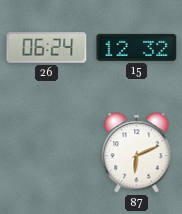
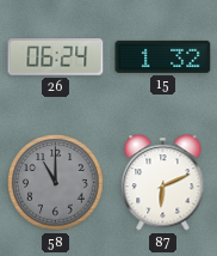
15: 12:32 -> 1:32 (163, 56)
58: none -> 11:00 (56, 183)
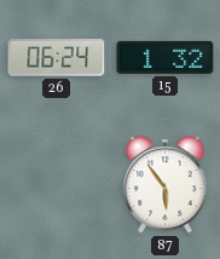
58: 11:00 -> none (56, 183)
87: 6:11 -> 5:54 (166, 185)
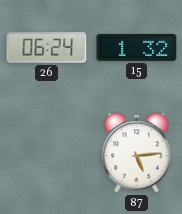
87: 5:54 -> 5:14 (137, 153)
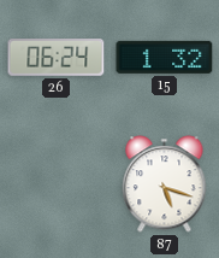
87: 5:14 -> 5:18 (165, 184)
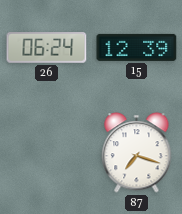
15: 1:32 -> 12:39 (137, 47)
87: 5:18 -> 7:18 (137, 153)
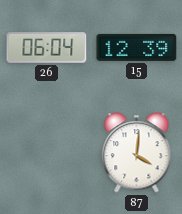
26: 06:24 -> 06:04 (47, 48)
87: 7:18 -> 4:01 (137, 153)
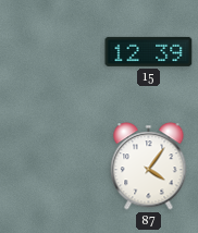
26: 06:04 -> none (47, 48)
87: 4:01 -> 4:06 (149, 167)
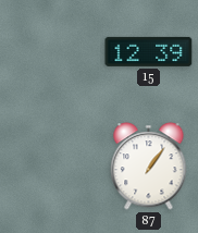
87: 4:06 -> 1:06 (149, 167)
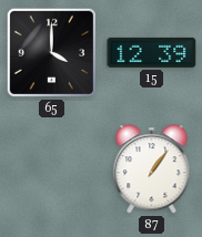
65: none -> 4:00 (51, 52)
